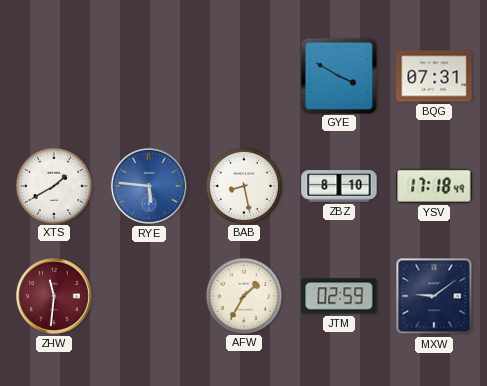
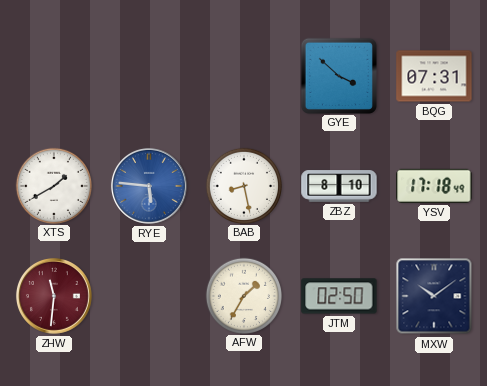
GYE: 3:50 -> 3:52 (338, 75)
JTM: 02:59 -> 02:50 (339, 296)
MXW: 9:09 -> 10:09 (434, 296)
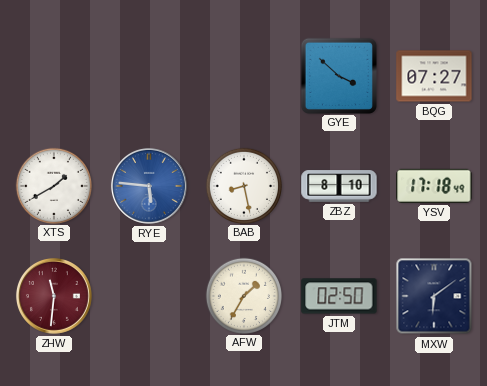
BQG: 07:31 -> 07:27 (434, 76)
MXW: 10:09 -> 6:09 (434, 296)
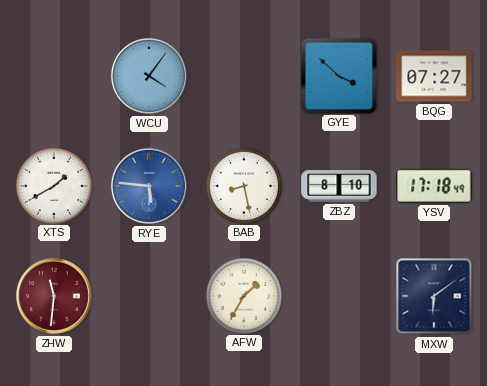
WCU: none -> 4:06 (149, 76)
JTM: 02:50 -> none (339, 296)
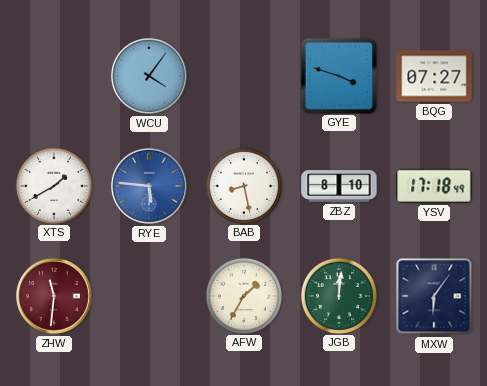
GYE: 3:52 -> 3:48 (338, 75)
JGB: none -> 12:01 (338, 295)
MXW: 6:09 -> 6:06 (434, 296)
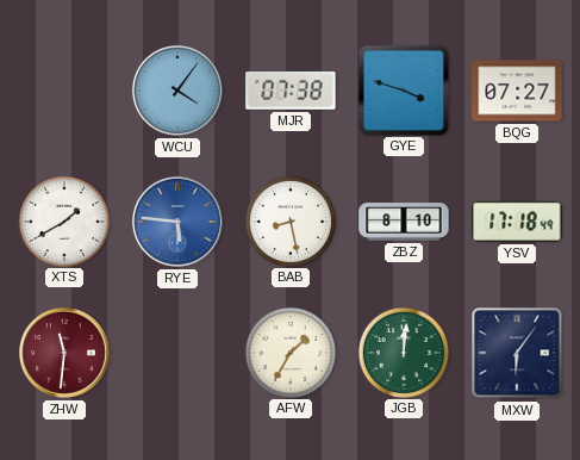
MJR: none -> 07:38 (291, 92)
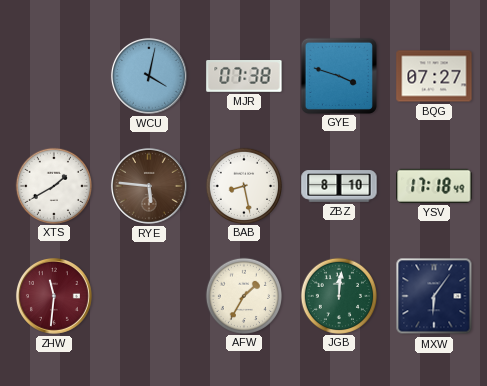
WCU: 4:06 -> 4:02 (149, 76)
RYE dial: blue -> brown (149, 186)
